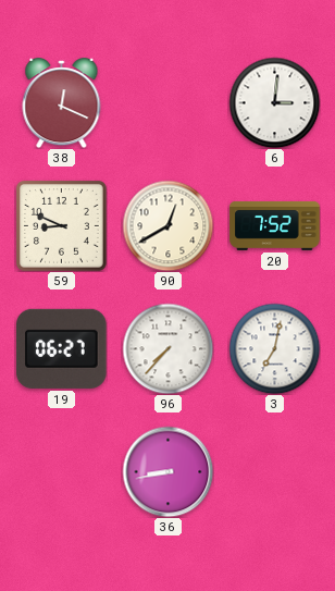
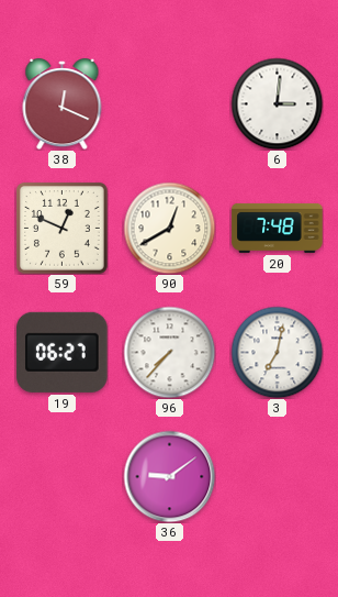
59: 8:49 -> 12:49 (61, 228)
20: 7:52 -> 7:48 (278, 228)
36: 8:43 -> 9:09 (169, 476)
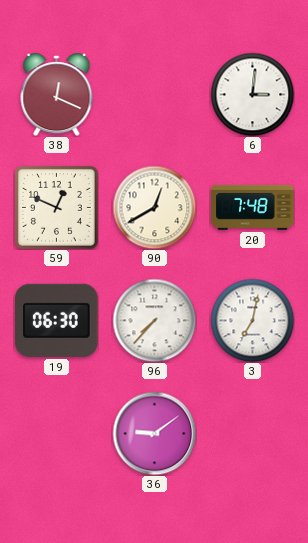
19: 06:27 -> 06:30 (57, 320)
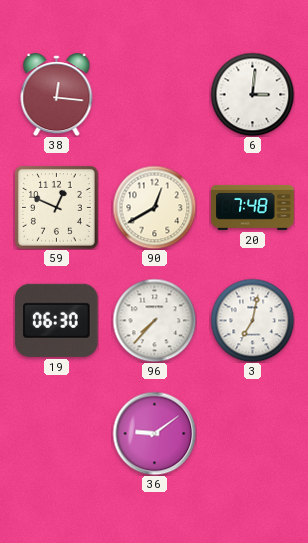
38: 12:19 -> 12:16 (57, 95)
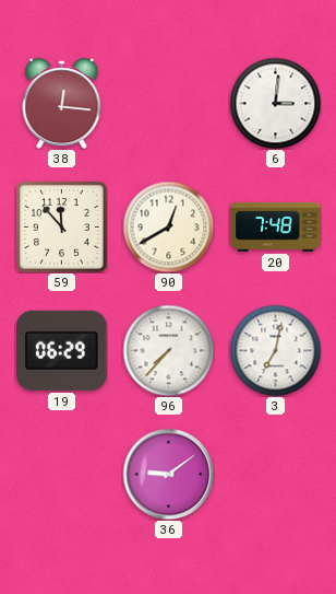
59: 12:49 -> 11:53 (61, 226)
19: 06:30 -> 06:29 (62, 350)
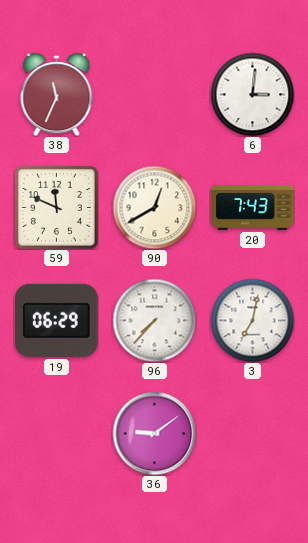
38: 12:16 -> 11:34 (57, 95)
59: 11:53 -> 11:49 (56, 207)
20: 7:48 -> 7:43 (253, 207)
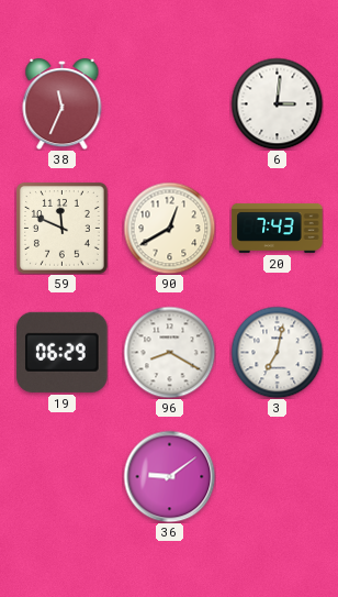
96: 7:37 -> 8:20 (169, 352)
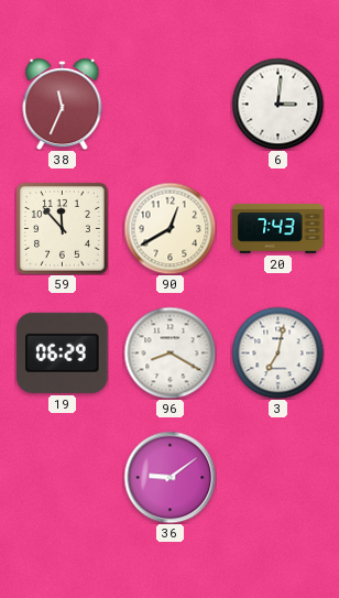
59: 11:49 -> 11:53 (62, 228)
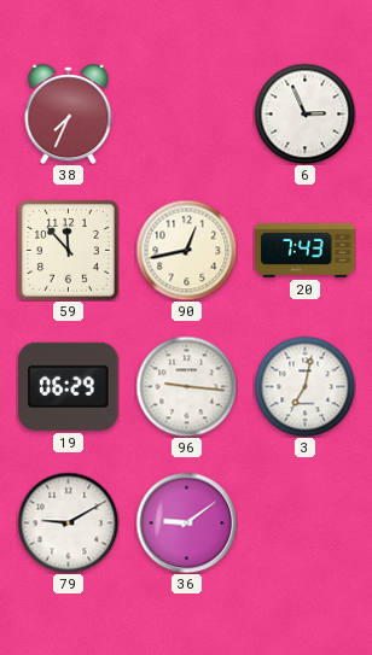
38: 11:34 -> 7:34 (69, 115)
6: 3:01 -> 2:56 (304, 113)
90: 12:40 -> 12:43 (186, 250)
96: 8:20 -> 9:16 (186, 386)
79: none -> 9:10 (68, 522)
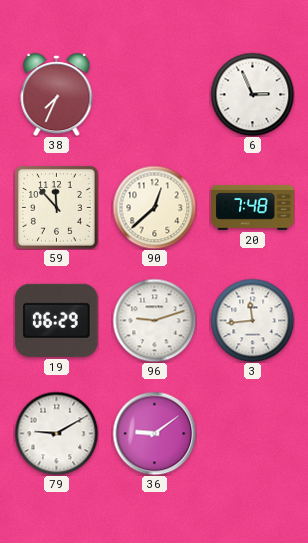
90: 12:43 -> 12:38 (154, 207)
20: 7:43 -> 7:48 (253, 207)
96: 9:16 -> 9:12 (154, 320)
3: 7:02 -> 11:44 (252, 320)
